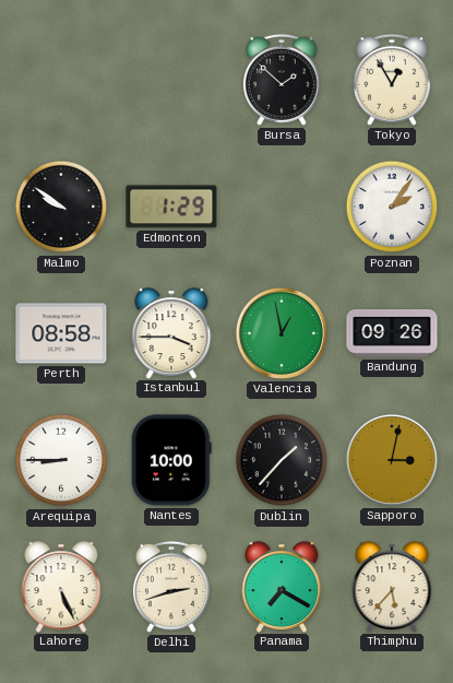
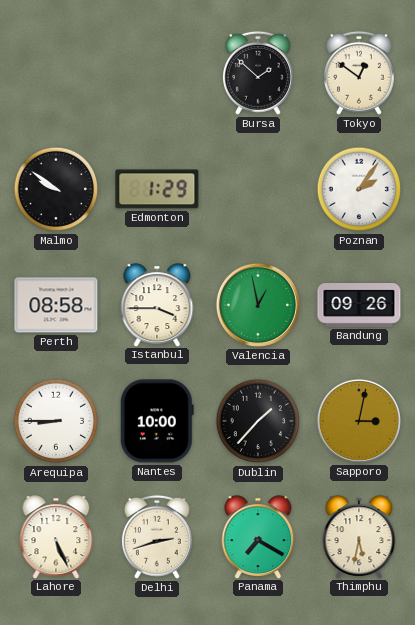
Tokyo: 12:55 -> 12:51 (359, 73)
Thimphu: 5:37 -> 5:32 (359, 537)
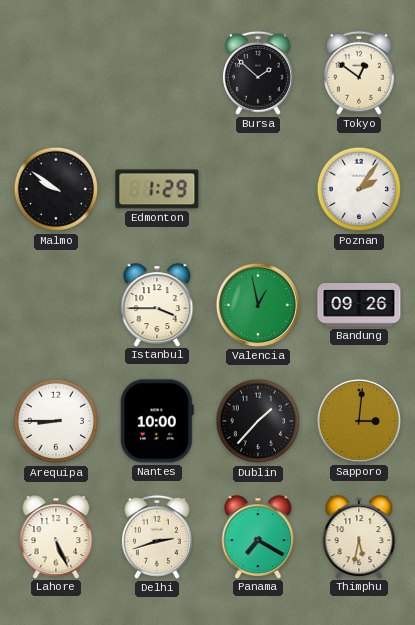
Perth: 08:58 -> none (56, 305)
Sapporo: 3:02 -> 3:01 (359, 421)
